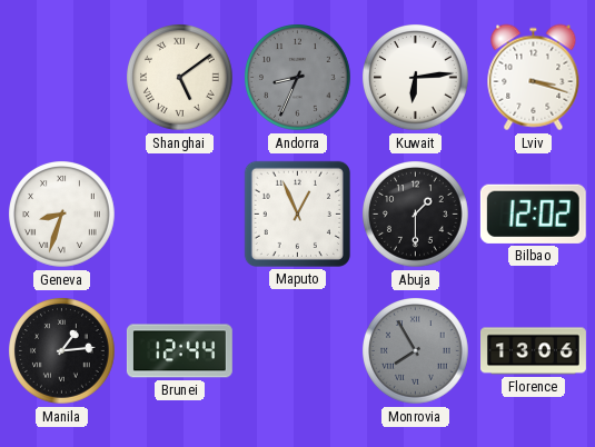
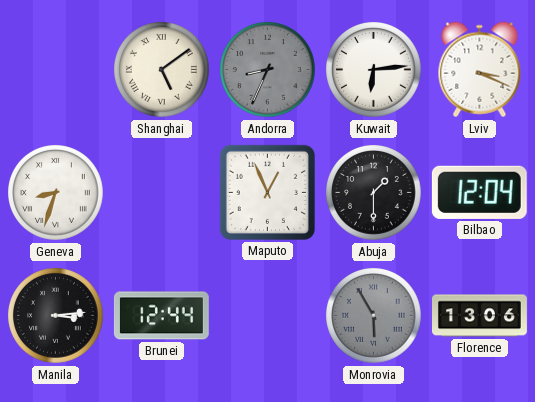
Lviv: 3:18 -> 3:19 (480, 70)
Bilbao: 12:02 -> 12:04 (479, 192)
Manila: 1:14 -> 3:14 (56, 316)
Monrovia: 7:55 -> 5:55 (374, 316)
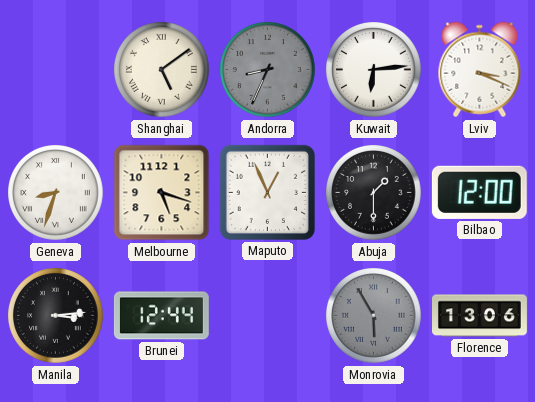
Melbourne: none -> 5:18 (162, 193)
Bilbao: 12:04 -> 12:00 (479, 192)
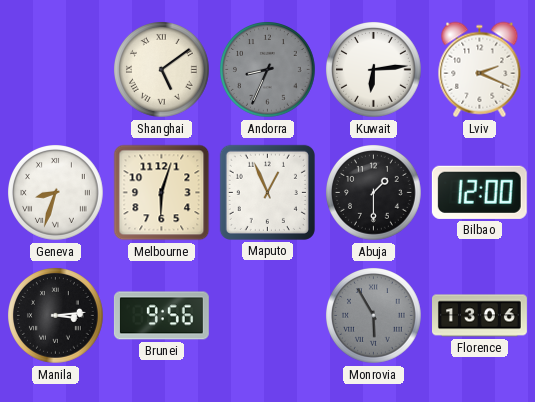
Lviv: 3:19 -> 2:19 (480, 70)
Melbourne: 5:18 -> 6:03 (162, 193)
Brunei: 12:44 -> 9:56 (161, 316)
